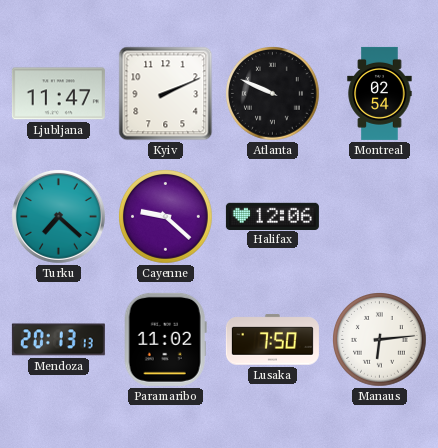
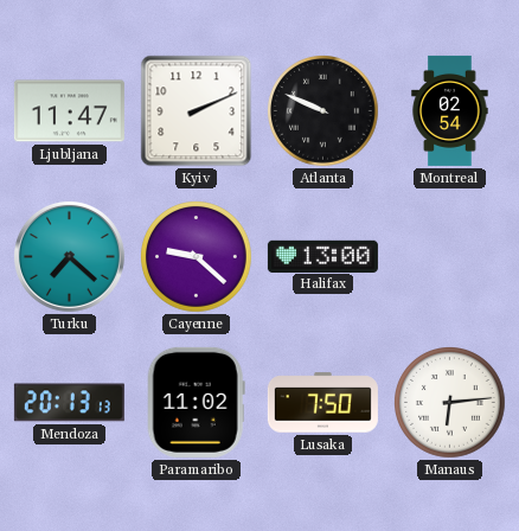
Halifax: 12:06 -> 13:00 (322, 256)
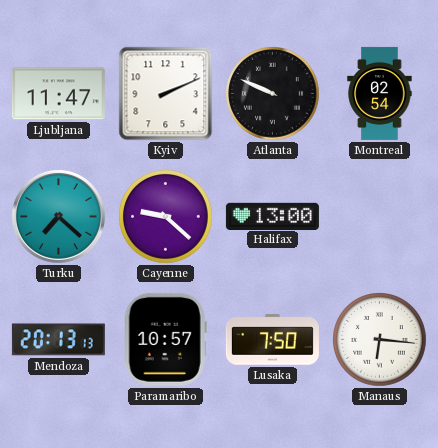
Paramaribo: 11:02 -> 10:57 (165, 339)
Manaus: 6:14 -> 6:16 (380, 340)
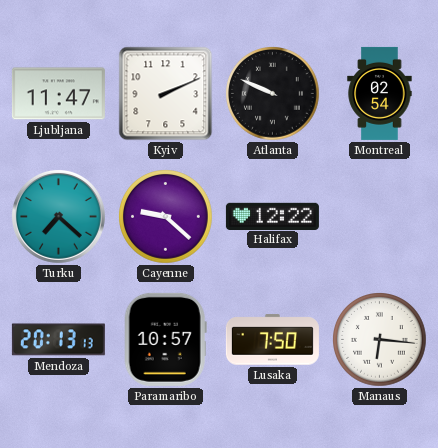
Halifax: 13:00 -> 12:22 (272, 216)
